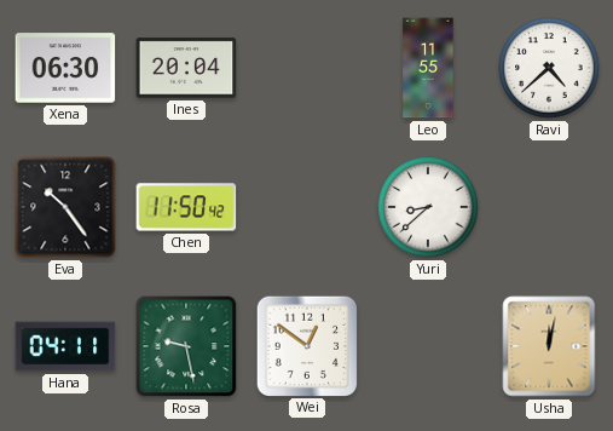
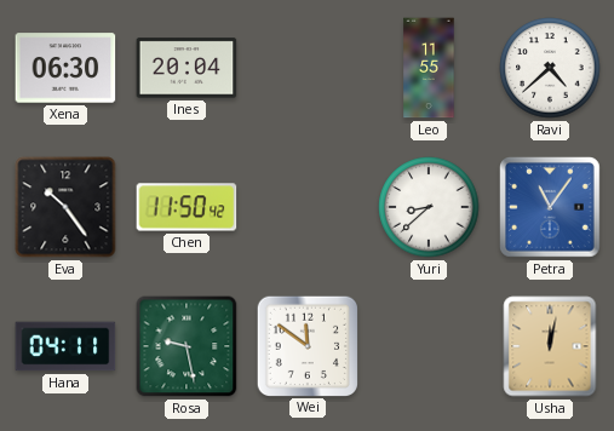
Petra: none -> 11:06 (551, 208)
Wei: 12:51 -> 11:51 (306, 345)
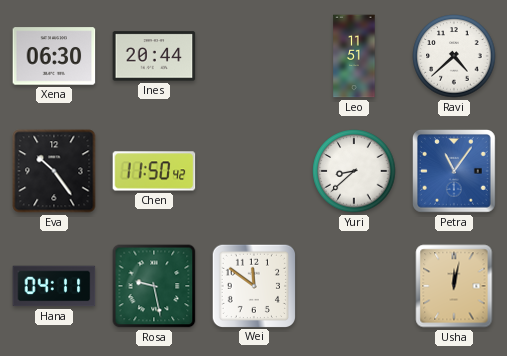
Ines: 20:04 -> 20:44 (154, 56)
Leo: 11:55 -> 11:51 (354, 56)
